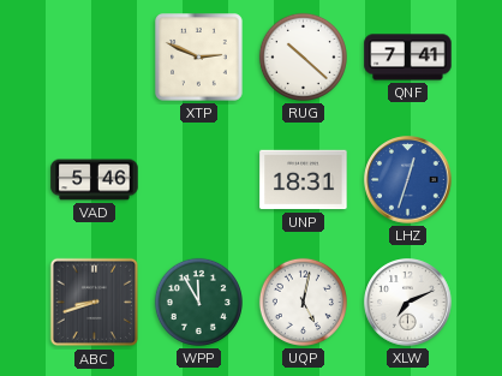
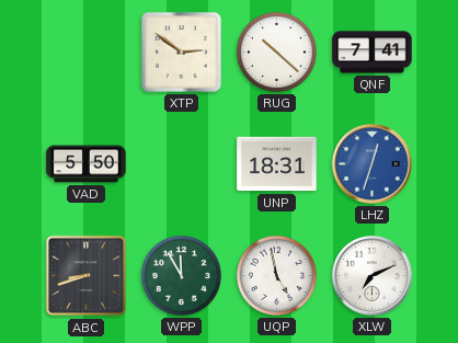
XTP: 2:49 -> 2:51 (182, 53)
VAD: 5:46 -> 5:50 (87, 164)
UQP: 5:02 -> 4:58 (276, 275)
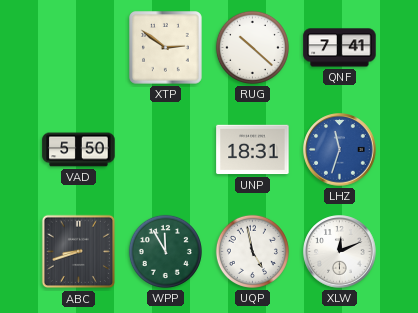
LHZ: 12:33 -> 11:33 (340, 150)
XLW: 7:11 -> 12:11 (340, 252)
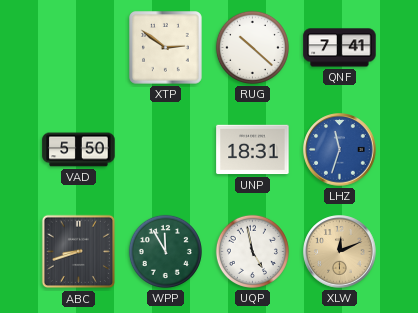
XLW dial: white -> champagne (340, 252)
